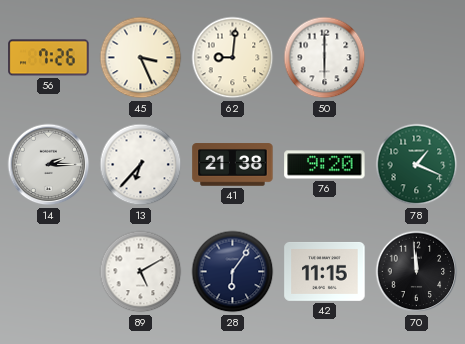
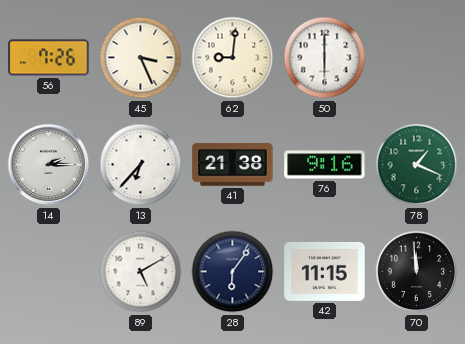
76: 9:20 -> 9:16 (325, 165)
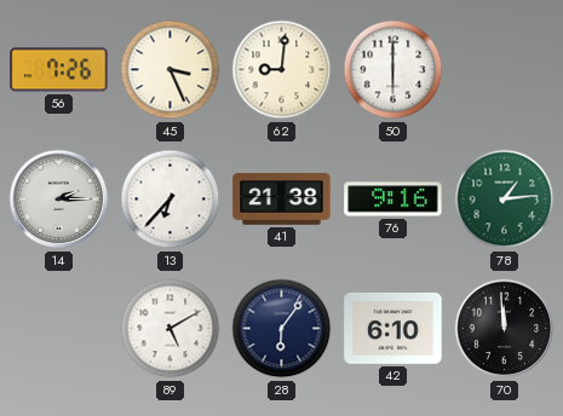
78: 1:19 -> 1:14 (505, 200)
42: 11:15 -> 6:10 (393, 328)
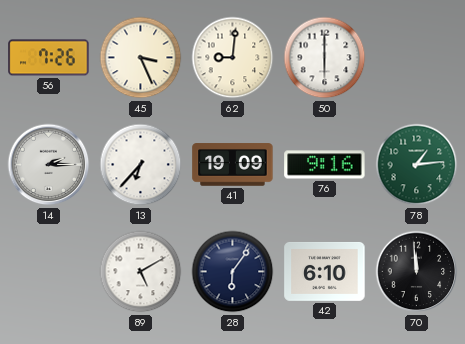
41: 21:38 -> 19:09 (233, 165)
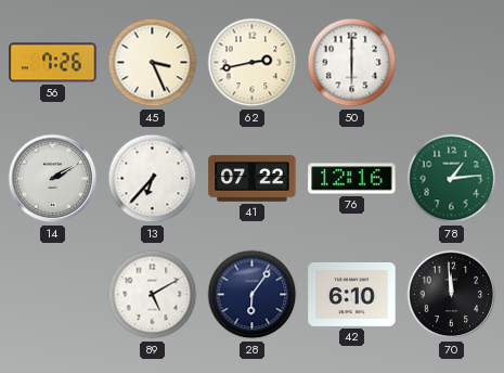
62: 9:01 -> 2:43 (253, 63)
14: 2:15 -> 2:10 (53, 179)
41: 19:09 -> 07:22 (253, 179)
76: 9:16 -> 12:16 (352, 179)
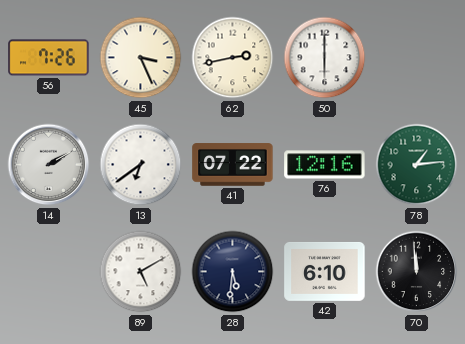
13: 6:37 -> 6:39 (141, 165)
28: 6:06 -> 5:31 (233, 272)
